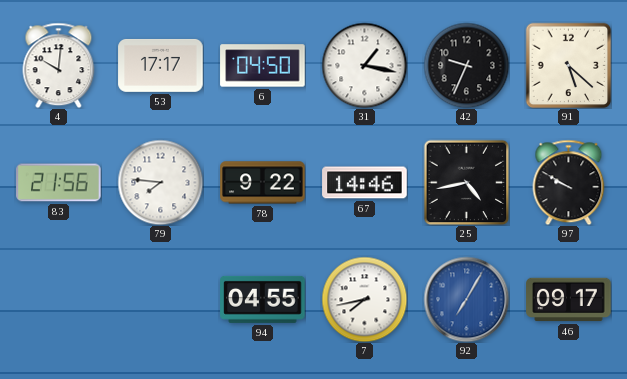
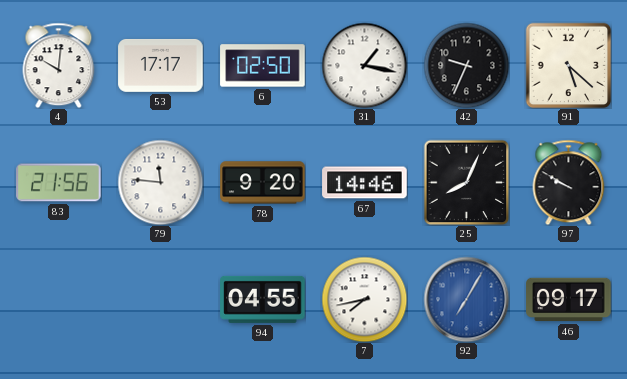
6: 04:50 -> 02:50 (263, 66)
79: 7:46 -> 11:46 (160, 182)
78: 9:22 -> 9:20 (263, 183)
25: 4:43 -> 8:04 (466, 182)
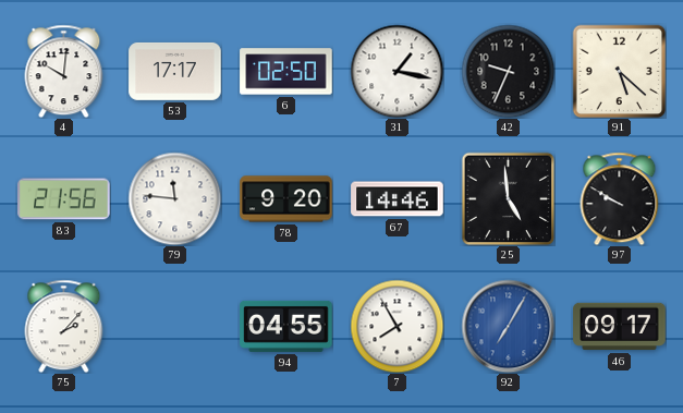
25: 8:04 -> 4:59 (508, 198)
75: none -> 2:07 (64, 326)
7: 7:43 -> 7:55 (397, 326)
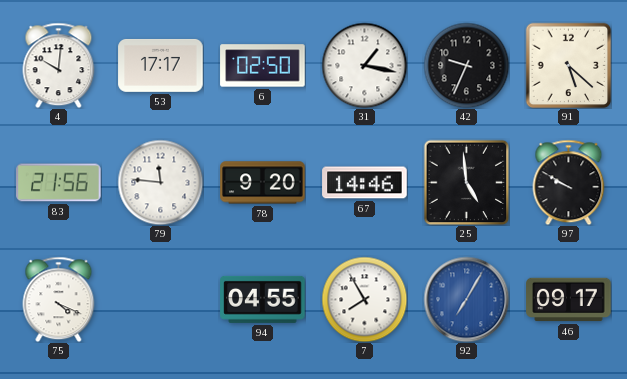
75: 2:07 -> 4:19 (59, 299)
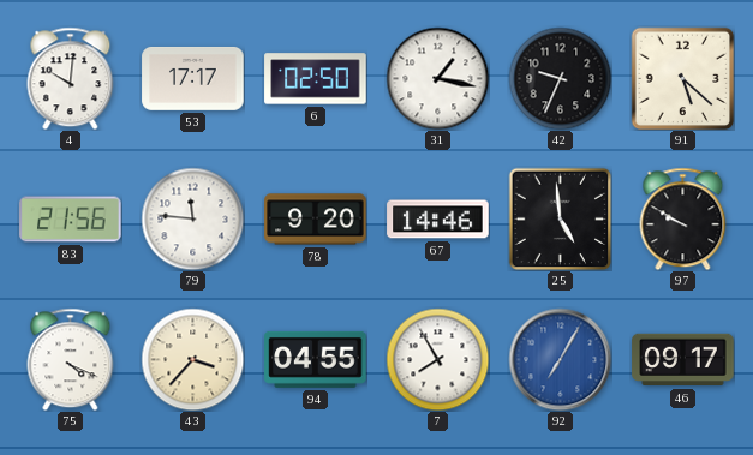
43: none -> 3:37 (192, 359)
